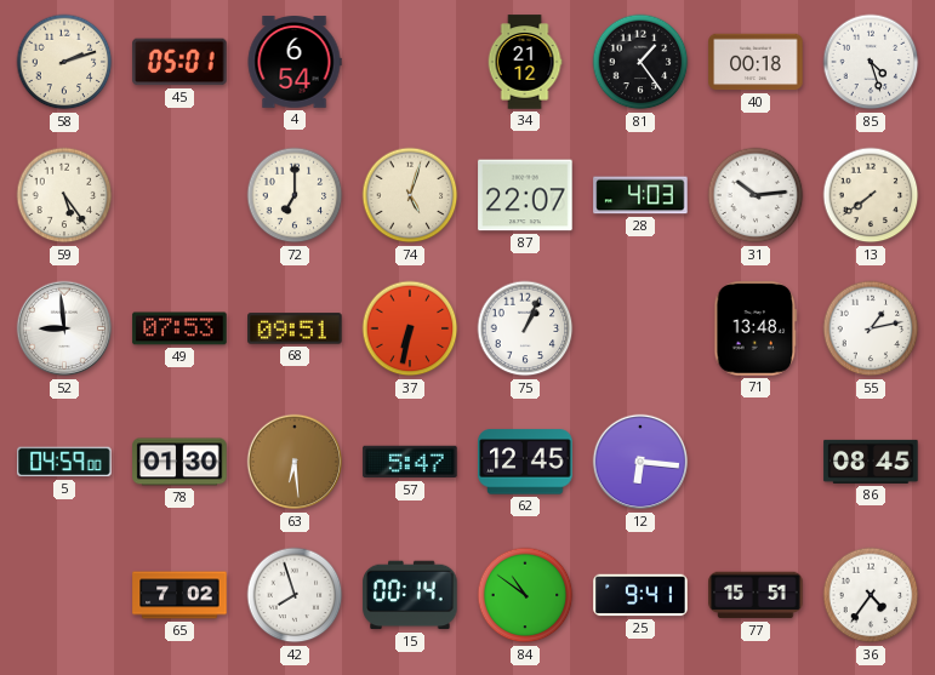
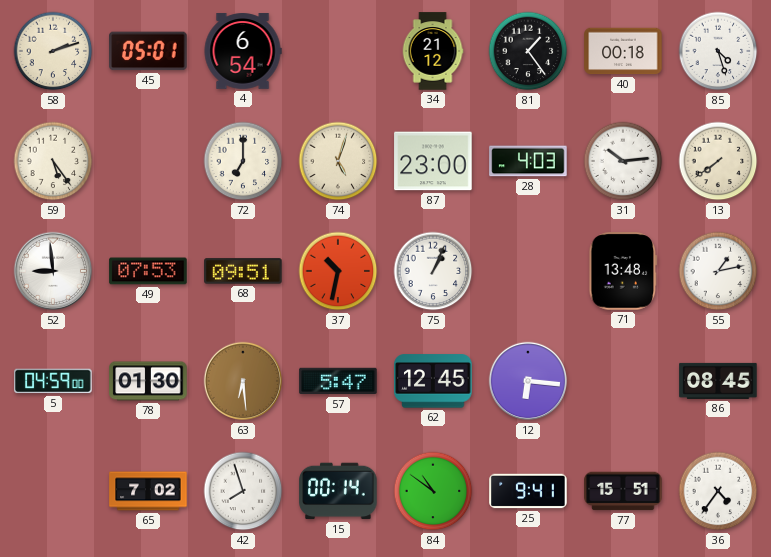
87: 22:07 -> 23:00 (433, 161)
37: 6:32 -> 10:32 (338, 271)
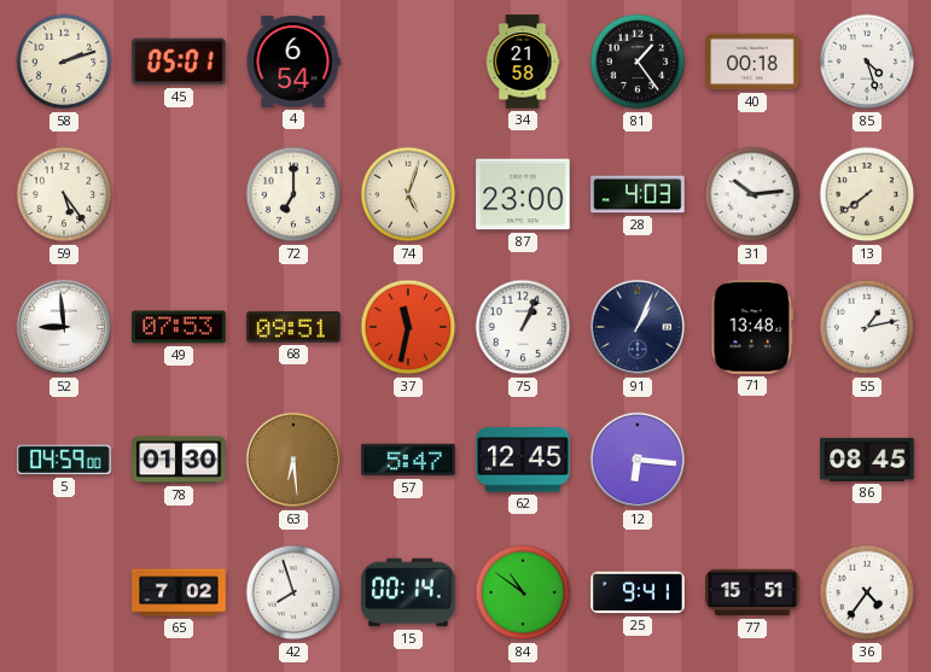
34: 21:12 -> 21:58 (523, 62)
37: 10:32 -> 11:32 (408, 327)
91: none -> 1:04 (638, 327)
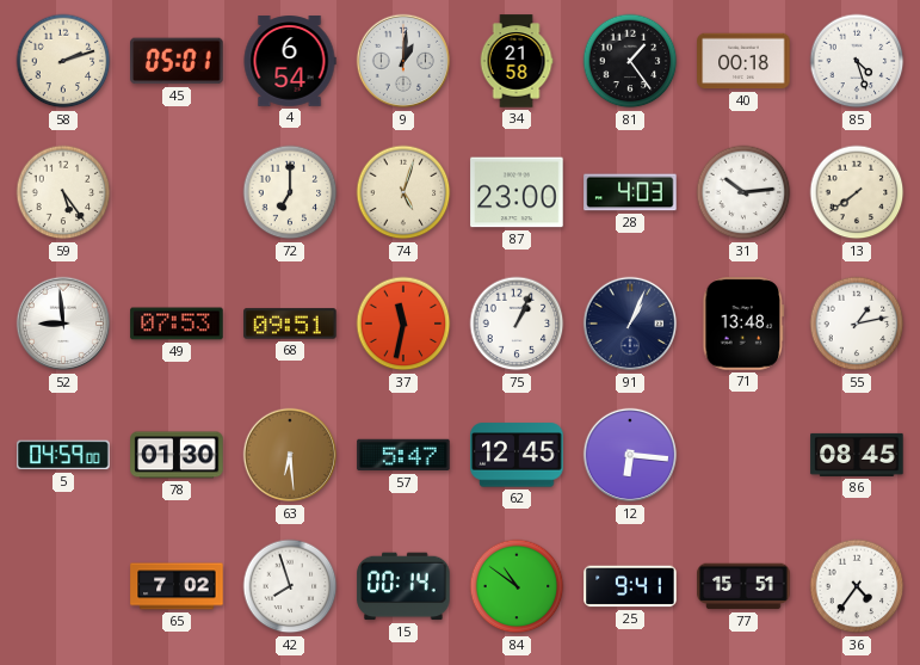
9: none -> 1:01 (403, 61)
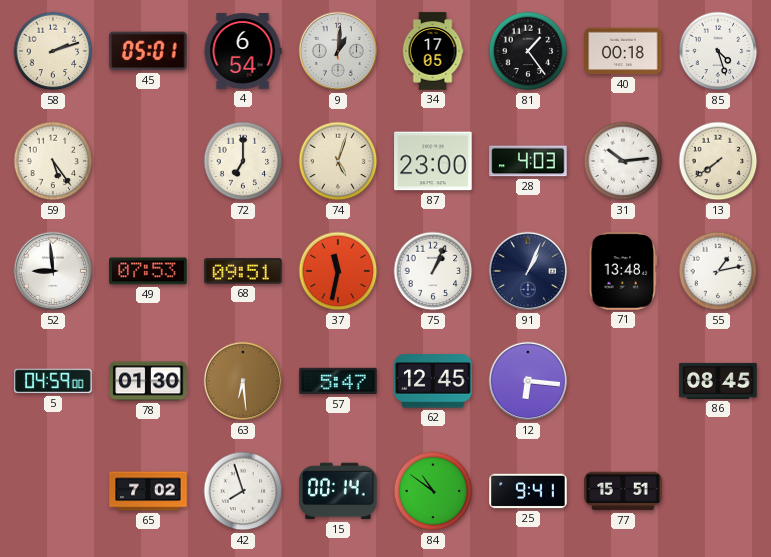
34: 21:58 -> 17:05 (433, 51)
36: 4:36 -> none (857, 586)
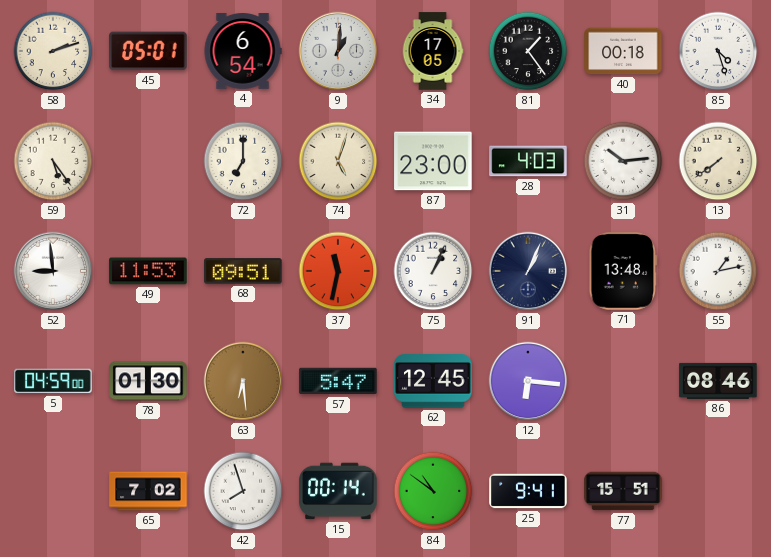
49: 07:53 -> 11:53 (148, 271)
86: 08:45 -> 08:46 (718, 381)
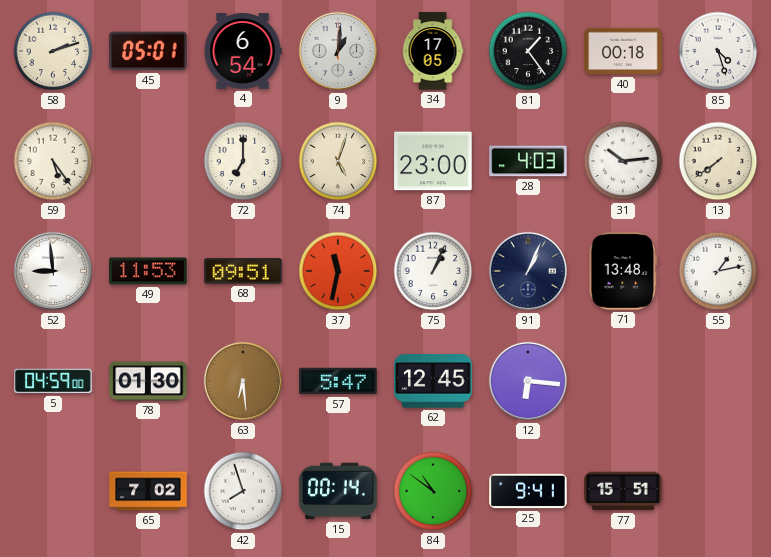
86: 08:46 -> none (718, 381)
